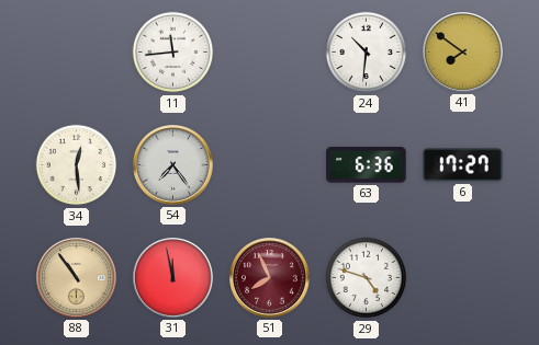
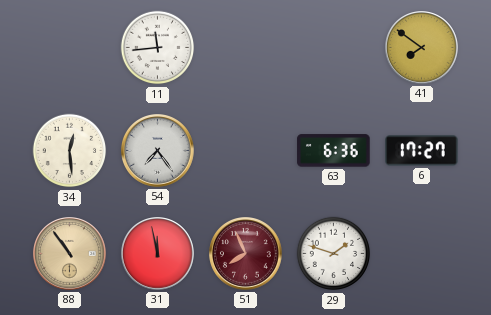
24: 10:31 -> none (367, 53)
29: 4:48 -> 1:48 (334, 254)
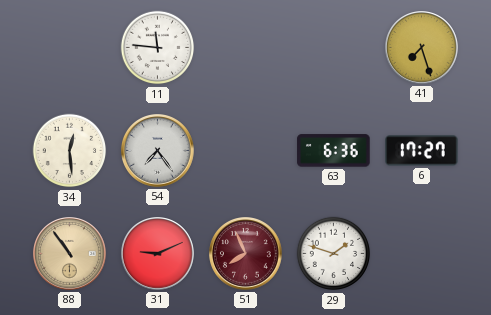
11: 11:44 -> 11:46 (158, 48)
41: 7:51 -> 7:27 (422, 48)
31: 11:58 -> 9:11 (158, 254)
